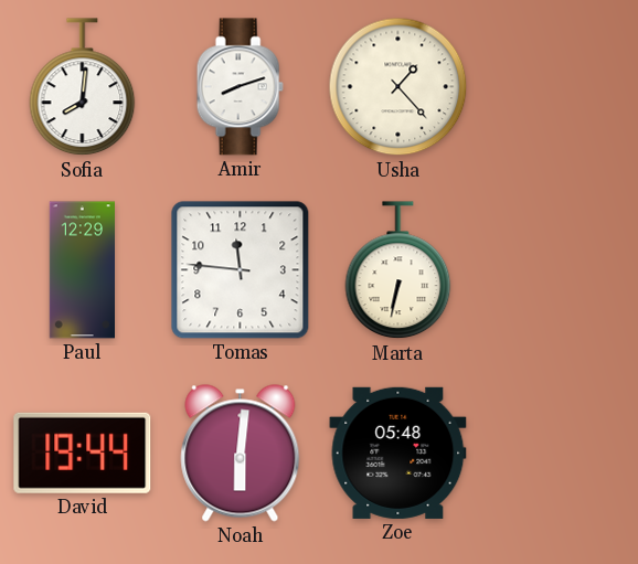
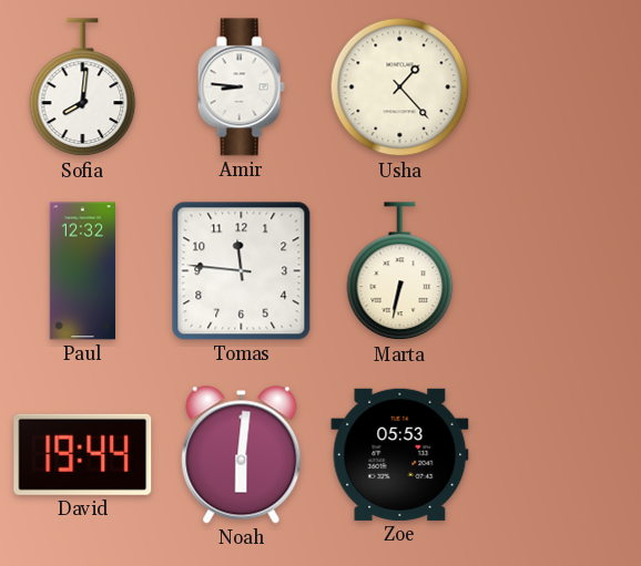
Amir: 8:12 -> 8:46 (241, 88)
Paul: 12:29 -> 12:32 (82, 271)
Zoe: 05:48 -> 05:53 (400, 454)
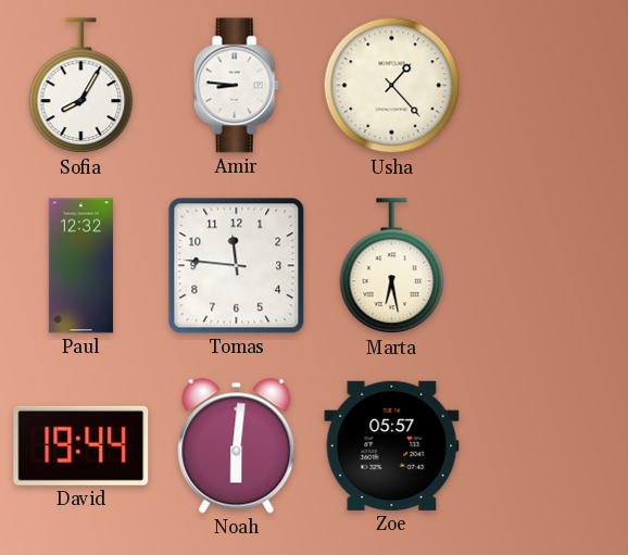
Sofia: 8:01 -> 8:05 (81, 86)
Marta: 6:32 -> 6:28 (392, 266)
Zoe: 05:53 -> 05:57 (392, 445)
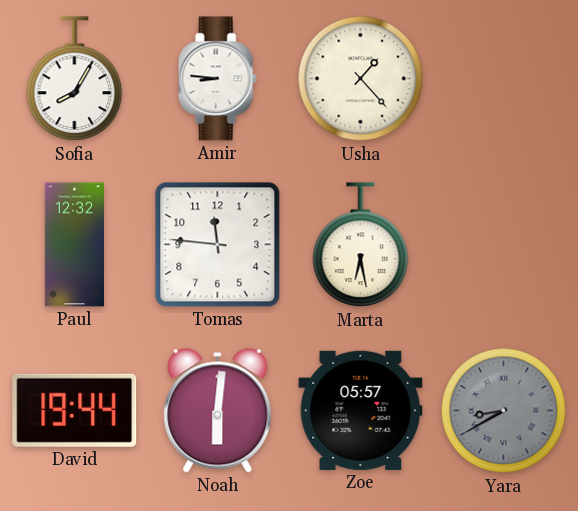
Yara: none -> 8:40 (504, 411)
